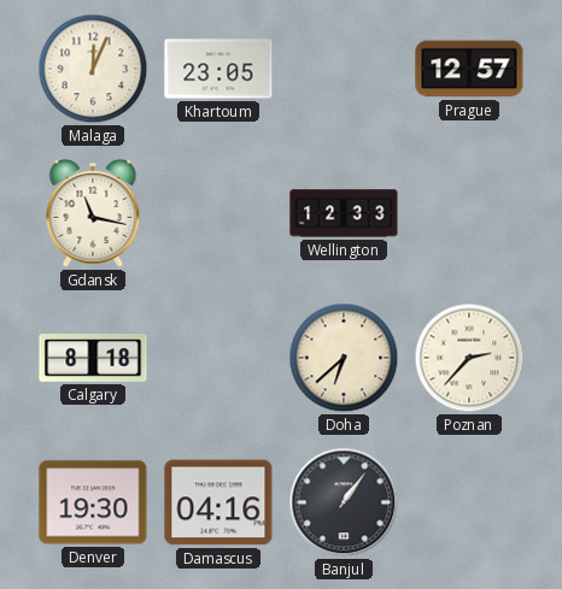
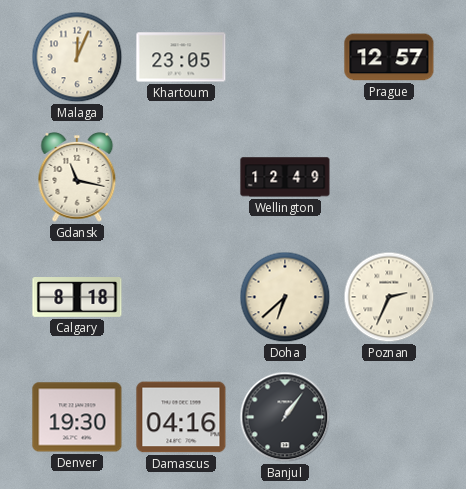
Wellington: 12:33 -> 12:49 (285, 177)
Poznan: 2:37 -> 2:34 (389, 297)
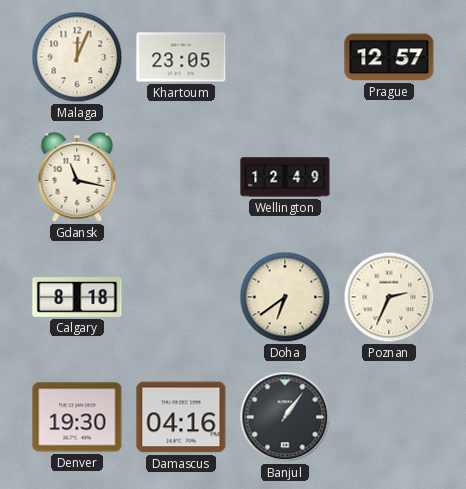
Doha: 6:38 -> 6:39 (285, 297)
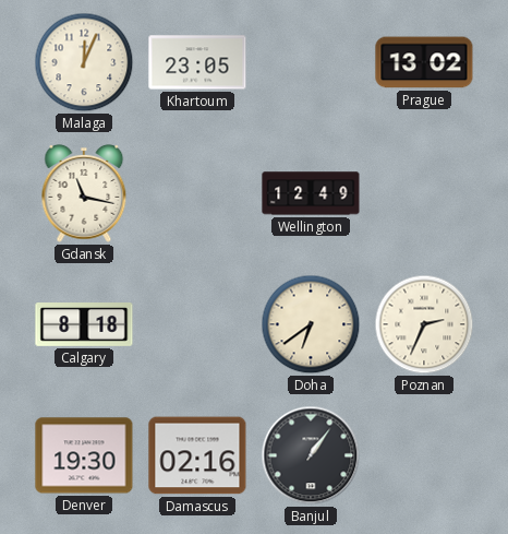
Prague: 12:57 -> 13:02 (424, 62)
Damascus: 04:16 -> 02:16 (197, 455)
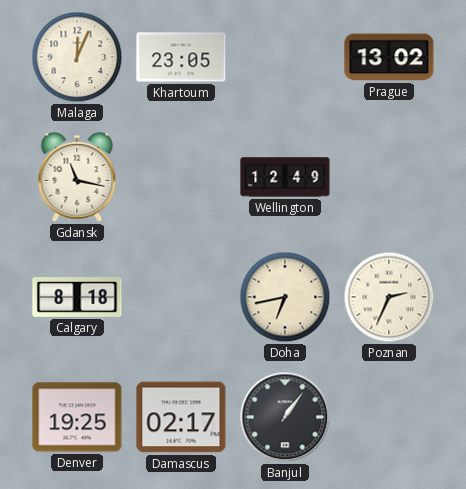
Doha: 6:39 -> 6:43 (285, 297)
Denver: 19:30 -> 19:25 (77, 417)
Damascus: 02:16 -> 02:17 (181, 417)
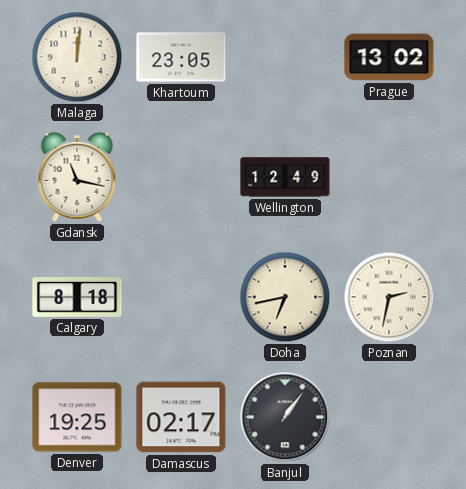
Malaga: 12:04 -> 12:01 (77, 57)
Poznan: 2:34 -> 2:32 (389, 297)
